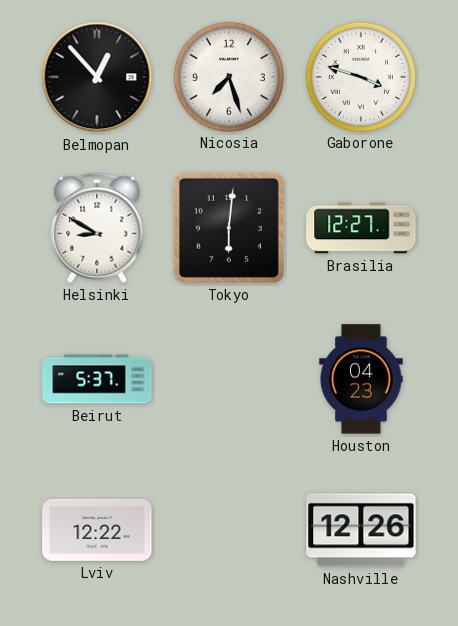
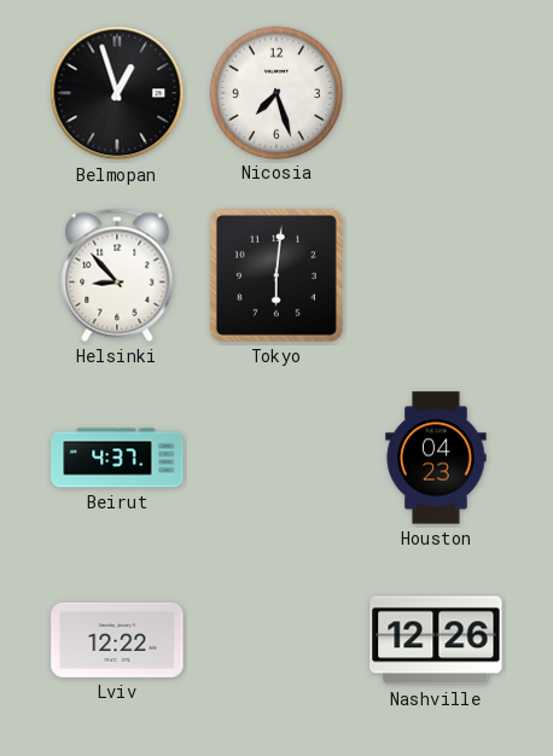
Belmopan: 12:53 -> 12:57 (117, 93)
Gaborone: 3:48 -> none (360, 76)
Helsinki: 8:50 -> 8:53 (117, 275)
Brasilia: 12:27 -> none (361, 228)
Beirut: 5:37 -> 4:37 (117, 458)
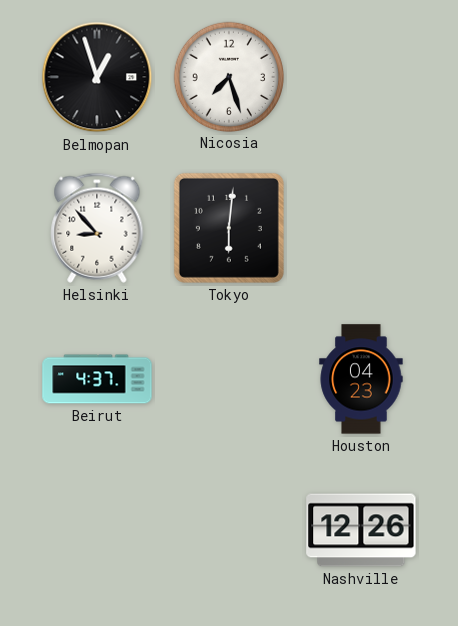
Lviv: 12:22 -> none (117, 640)
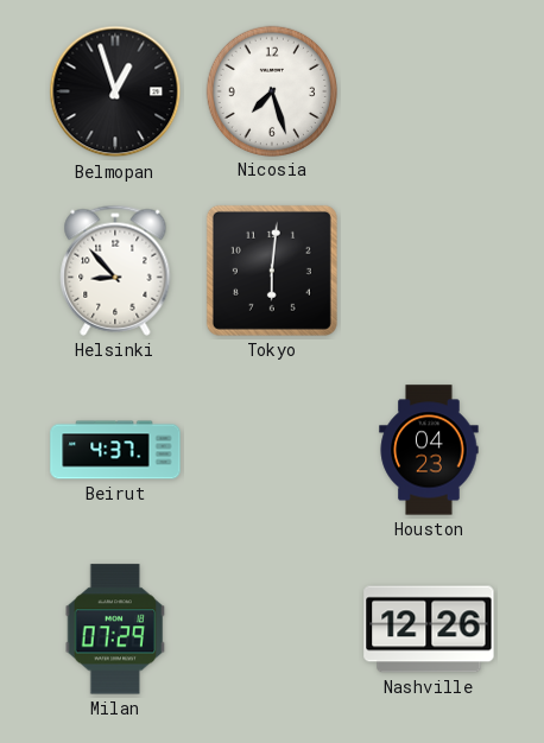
Milan: none -> 07:29 (115, 629)
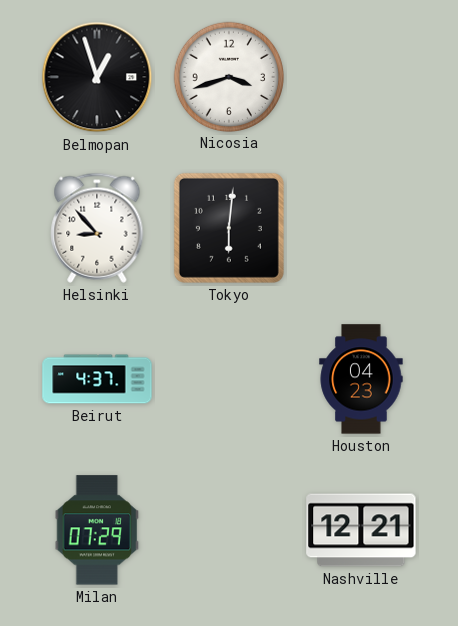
Nicosia: 7:27 -> 3:42 (228, 76)
Nashville: 12:26 -> 12:21 (361, 530)
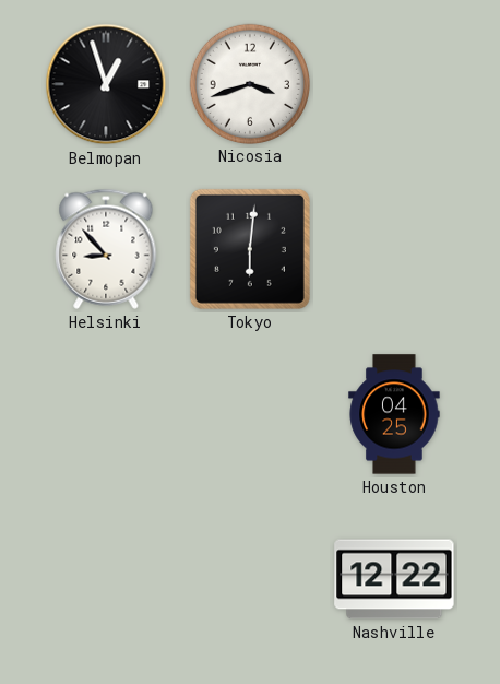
Beirut: 4:37 -> none (97, 379)
Houston: 04:23 -> 04:25 (394, 414)
Milan: 07:29 -> none (97, 530)
Nashville: 12:21 -> 12:22 (394, 579)
